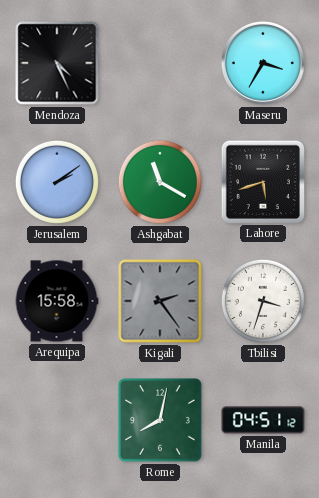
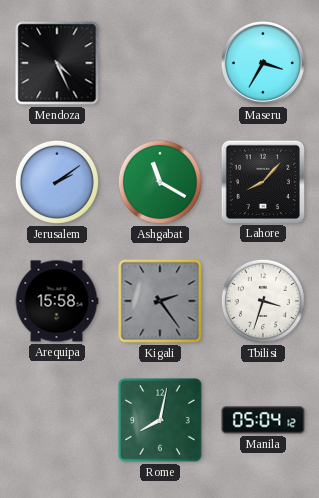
Lahore: 5:42 -> 8:07 (262, 181)
Manila: 04:51 -> 05:04 (263, 420)
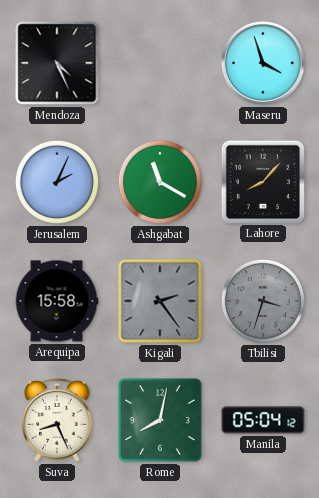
Maseru: 3:35 -> 3:57 (263, 63)
Jerusalem: 2:09 -> 2:04 (57, 182)
Tbilisi dial: white -> grey (263, 301)
Suva: none -> 8:26 (57, 421)
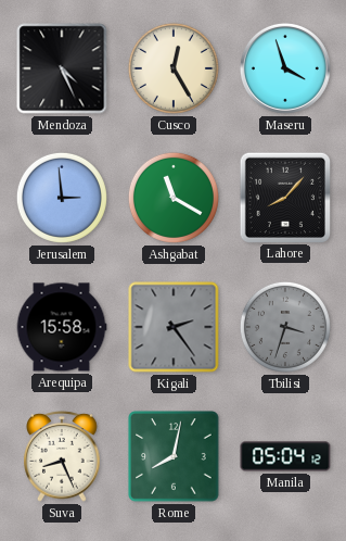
Cusco: none -> 12:25 (174, 68)
Jerusalem: 2:04 -> 2:59 (62, 198)
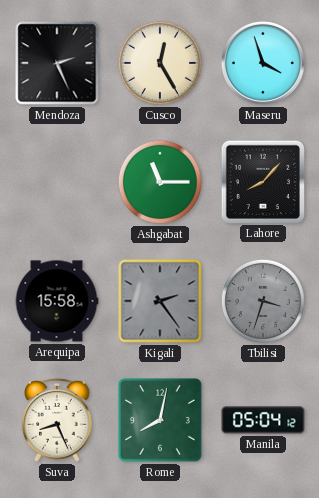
Mendoza: 4:26 -> 2:26 (57, 63)
Jerusalem: 2:59 -> none (62, 198)
Ashgabat: 11:20 -> 11:15 (160, 182)
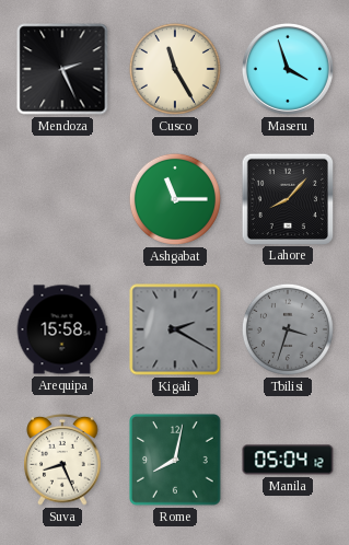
Cusco: 12:25 -> 11:25 (175, 69)
Kigali: 2:24 -> 2:20 (175, 329)
